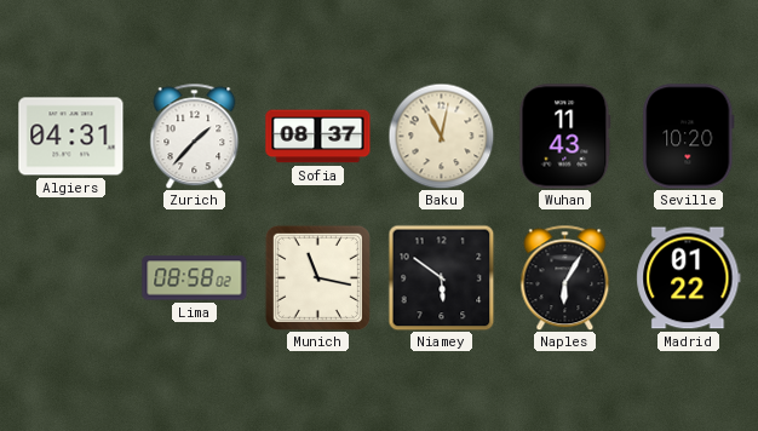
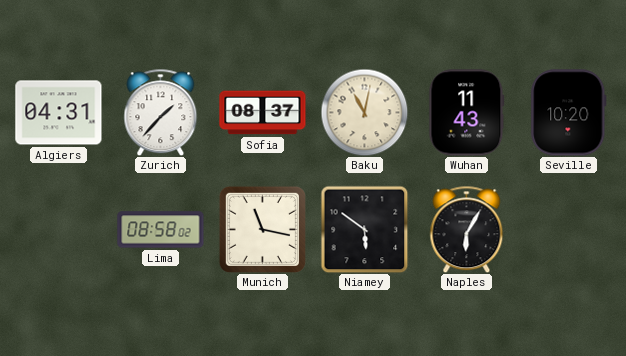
Madrid: 01:22 -> none (689, 278)
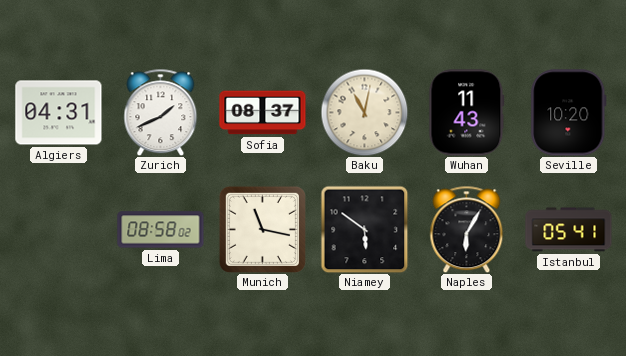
Zurich: 1:37 -> 1:41 (161, 112)
Istanbul: none -> 05:41 (569, 230)
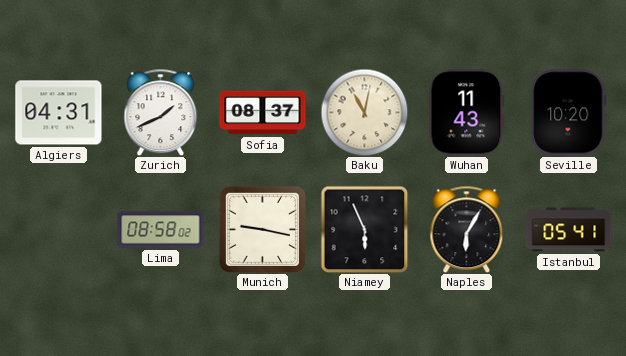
Munich: 11:17 -> 9:17 (262, 229)
Niamey: 5:51 -> 5:56 (364, 229)
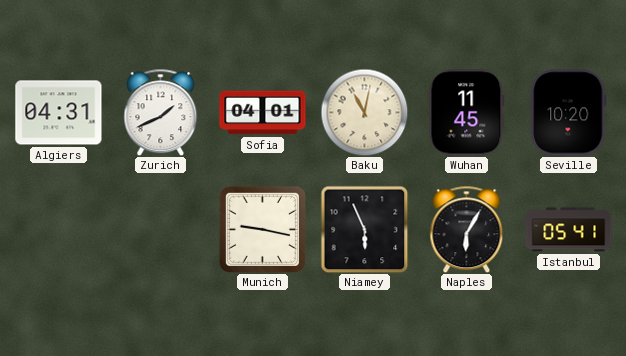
Sofia: 08:37 -> 04:01 (263, 113)
Wuhan: 11:43 -> 11:45 (467, 113)
Lima: 08:58 -> none (161, 230)
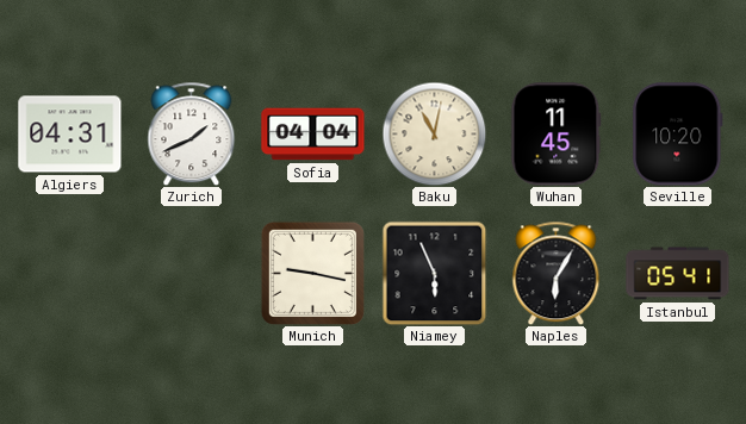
Sofia: 04:01 -> 04:04 (313, 135)
